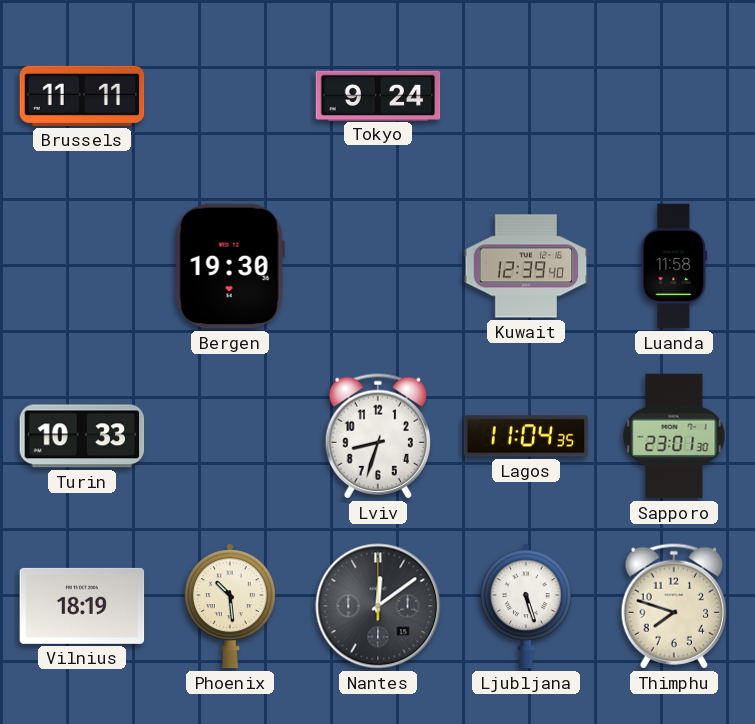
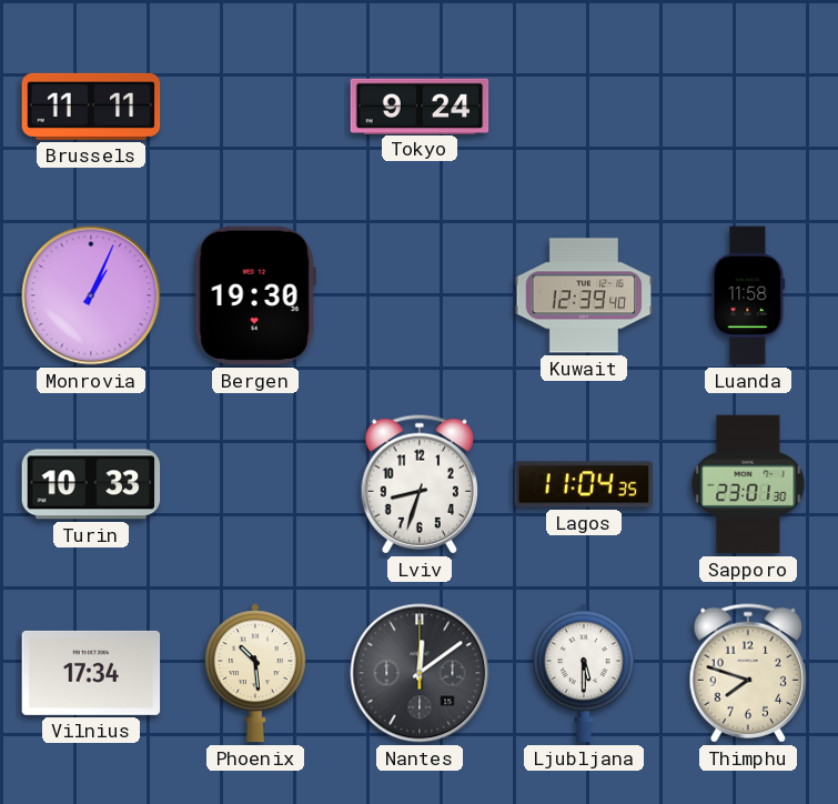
Monrovia: none -> 1:04 (91, 295)
Vilnius: 18:19 -> 17:34 (91, 673)
Ljubljana: 5:27 -> 5:30 (584, 673)
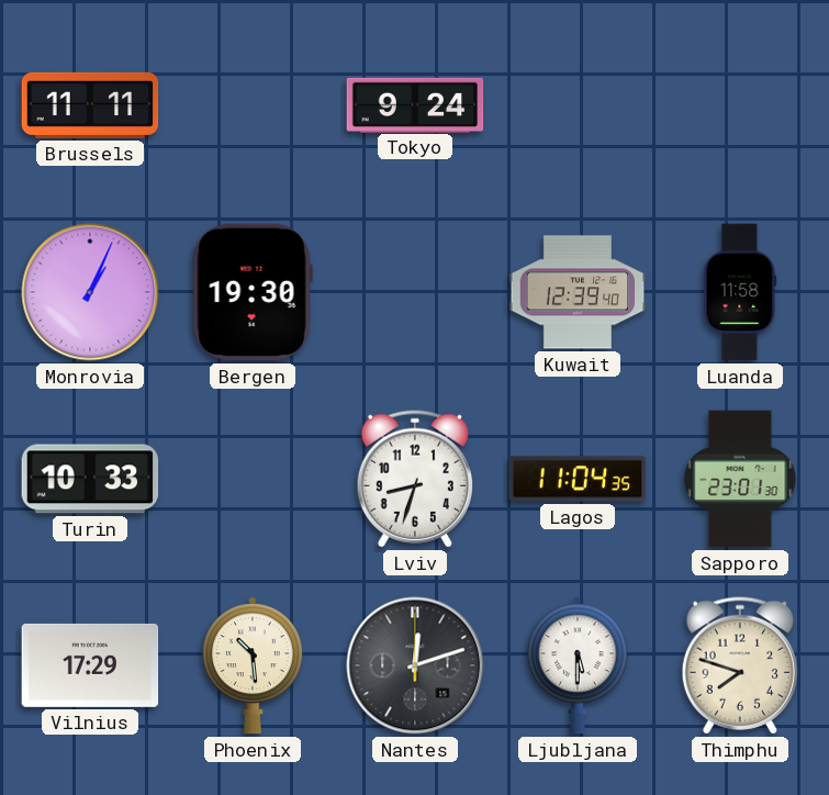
Vilnius: 17:34 -> 17:29 (90, 665)
Nantes: 12:09 -> 12:12 (415, 665)
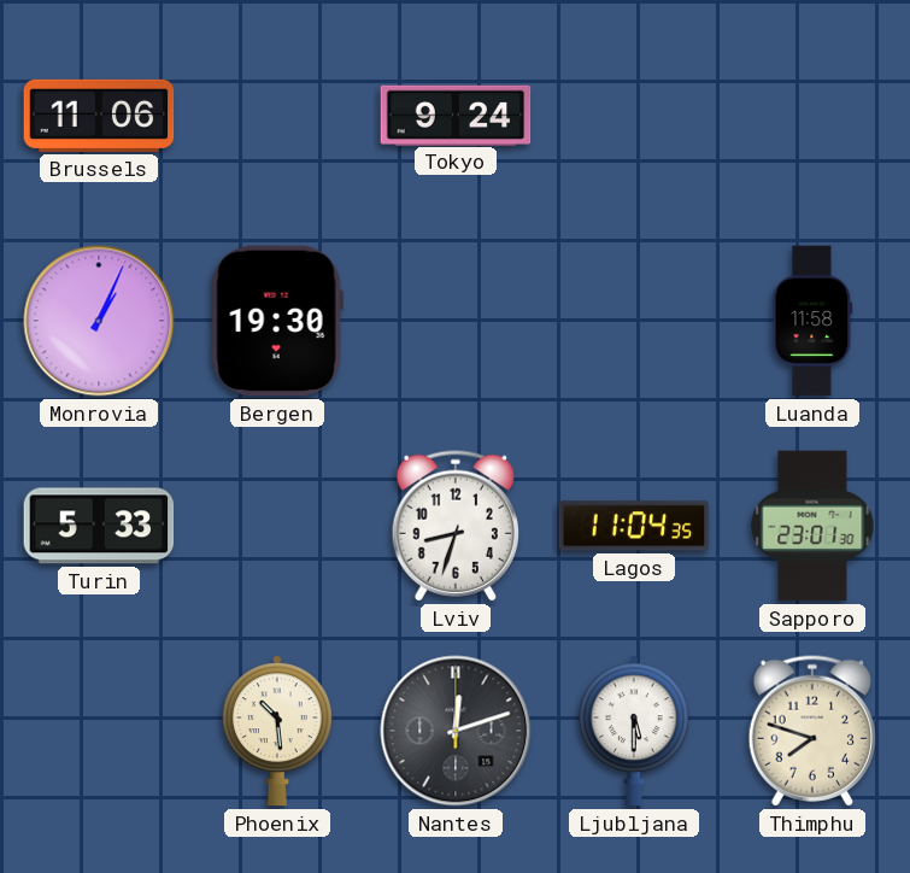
Brussels: 11:11 -> 11:06 (99, 116)
Kuwait: 12:39 -> none (578, 292)
Turin: 10:33 -> 5:33 (99, 526)
Vilnius: 17:29 -> none (90, 665)
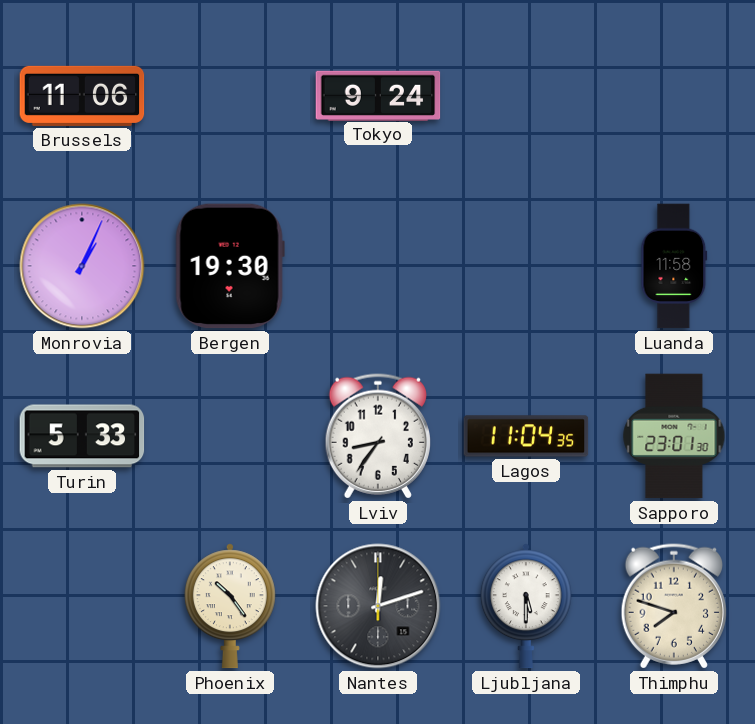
Lviv: 8:33 -> 8:36 (377, 436)
Phoenix: 10:29 -> 10:24 (230, 606)
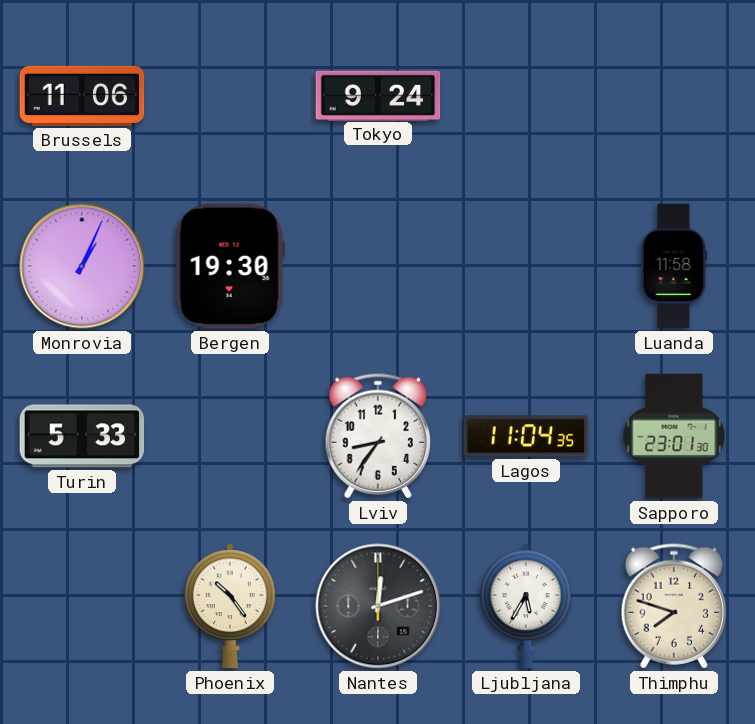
Ljubljana: 5:30 -> 5:35 (526, 606)
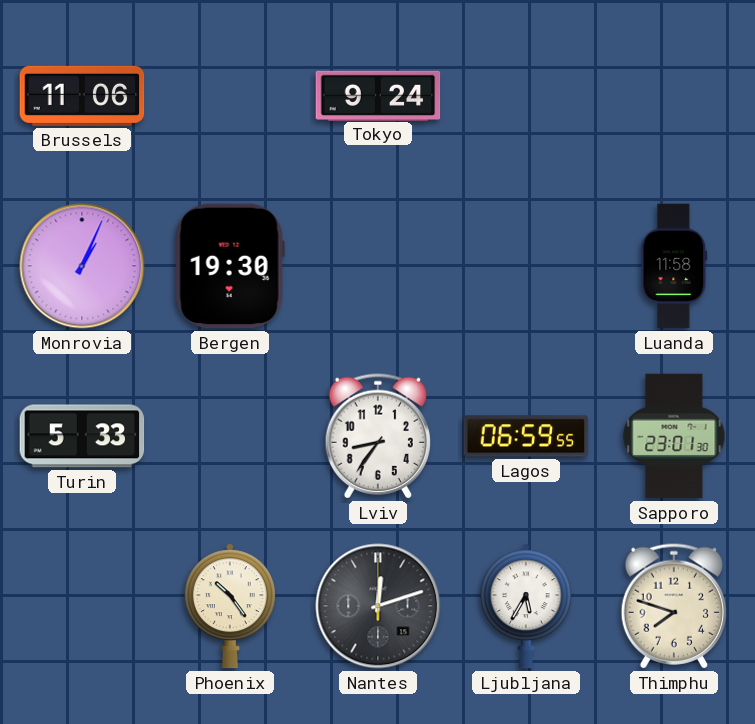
Lagos: 11:04 -> 06:59 (526, 436)
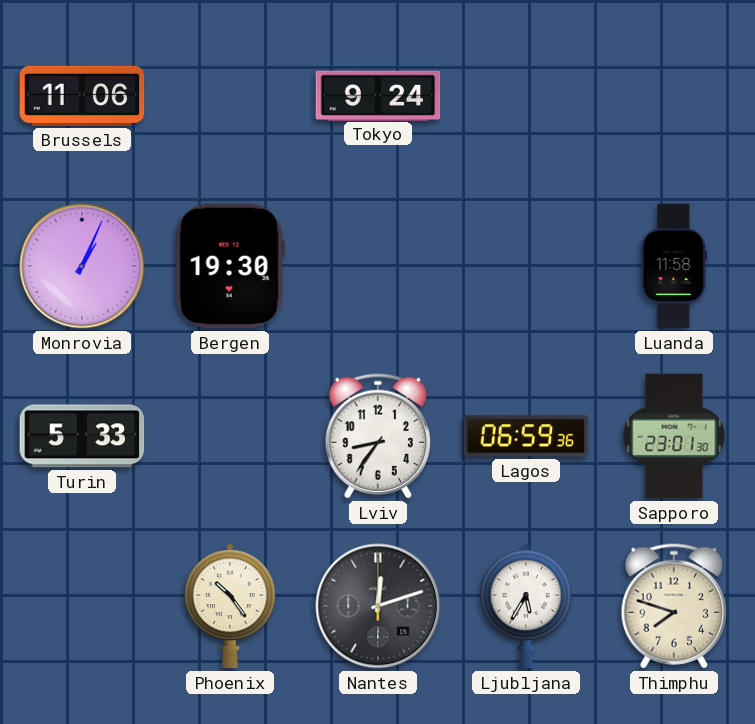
Lagos: 06:59:55 -> 06:59:36 (526, 436)
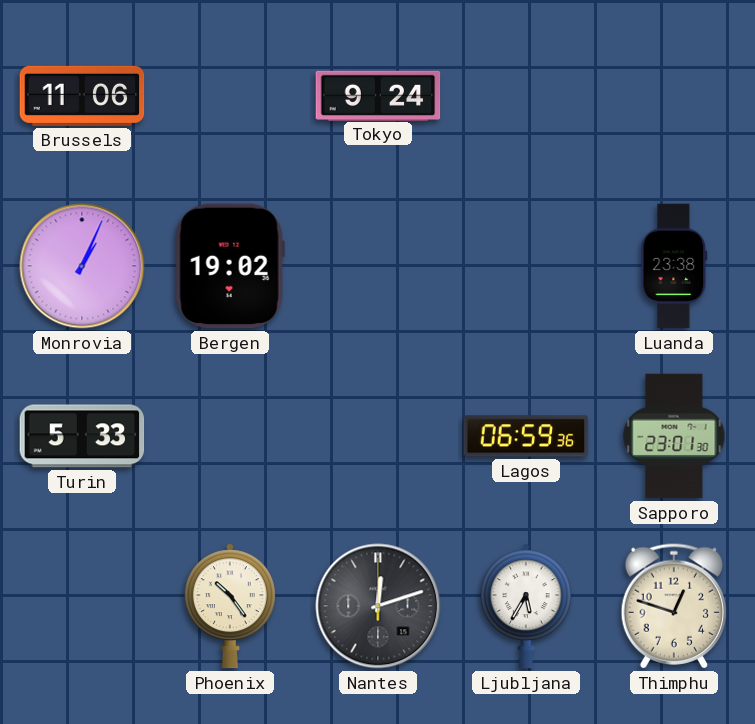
Bergen: 19:30 -> 19:02 (230, 266)
Luanda: 11:58 -> 23:38 (674, 266)
Lviv: 8:36 -> none (377, 436)
Thimphu: 7:48 -> 12:48 (673, 606)
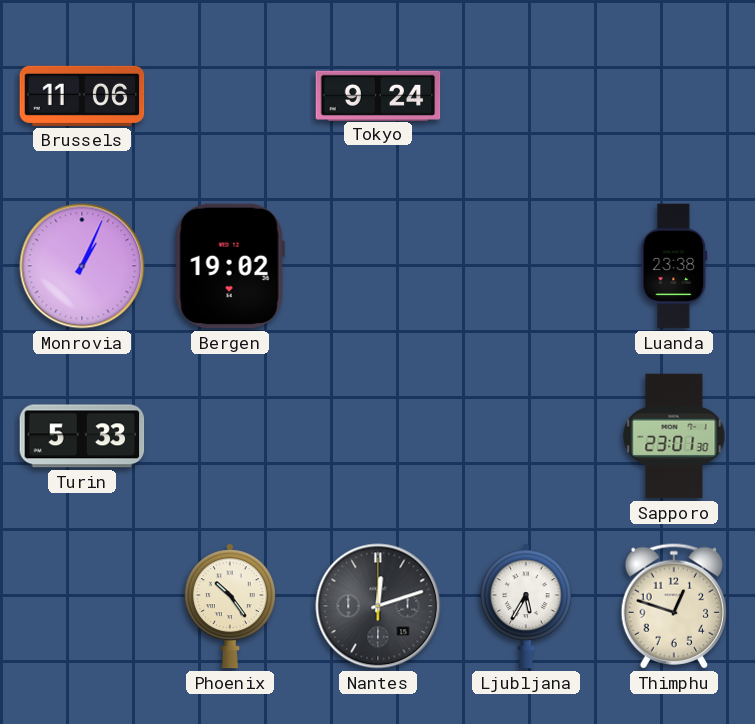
Lagos: 06:59 -> none (526, 436)
